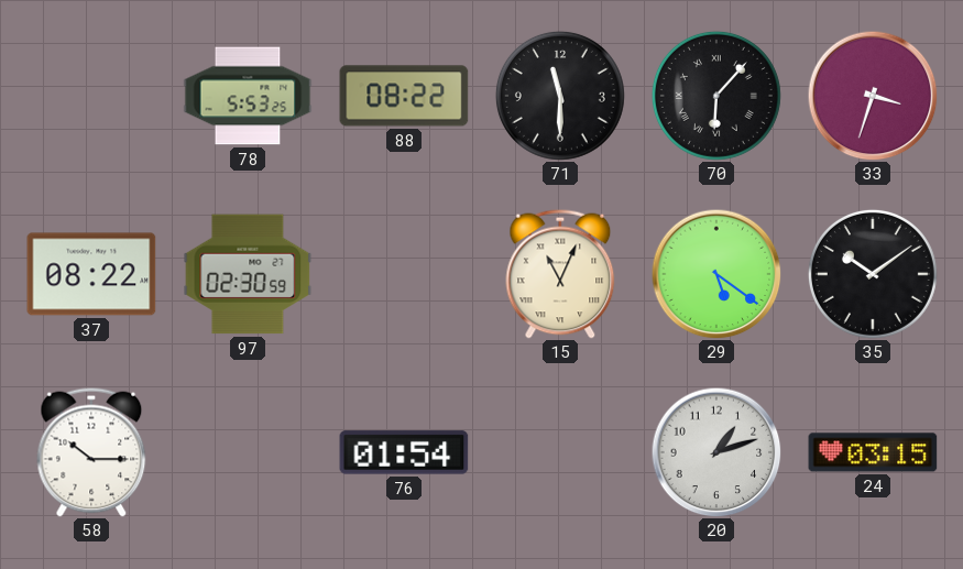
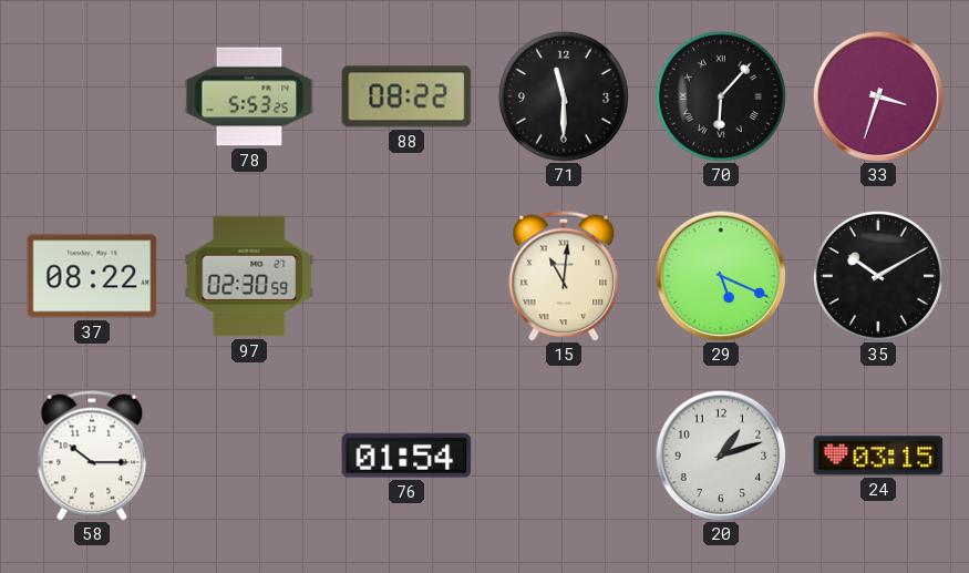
15: 11:04 -> 11:01 (564, 276)
29: 5:21 -> 5:19 (721, 276)
35: 10:09 -> 10:10 (878, 276)
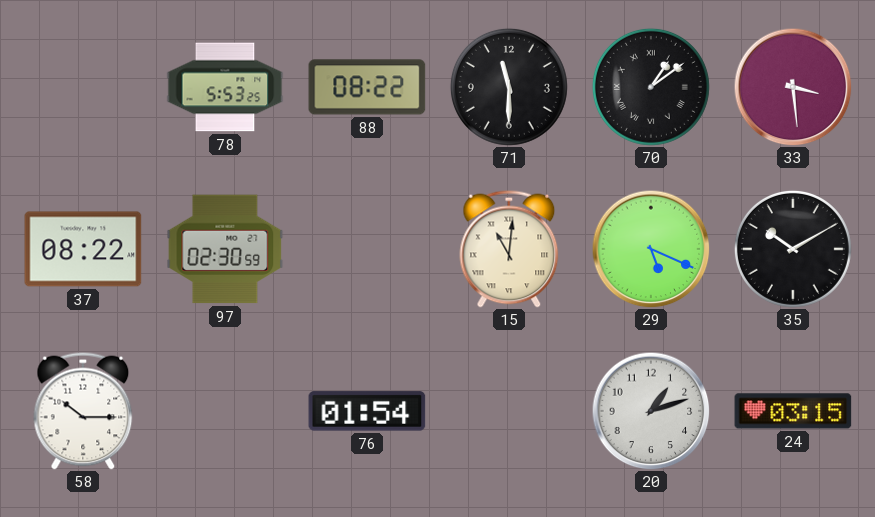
70: 6:07 -> 1:09 (651, 87)
33: 3:33 -> 3:29 (793, 87)
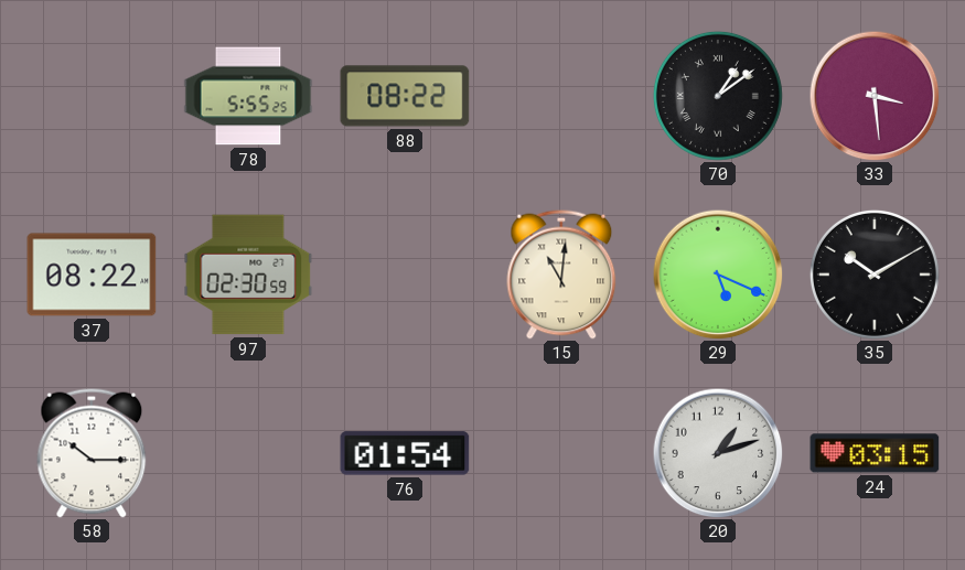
78: 5:53 -> 5:55 (248, 96)
71: 11:30 -> none (509, 87)
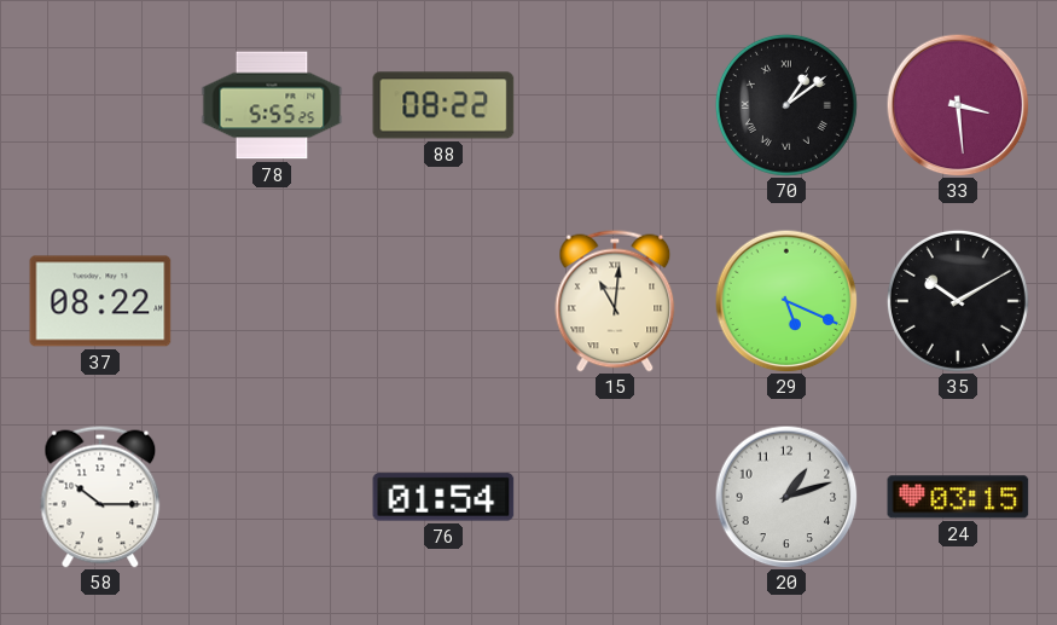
97: 02:30 -> none (248, 275)
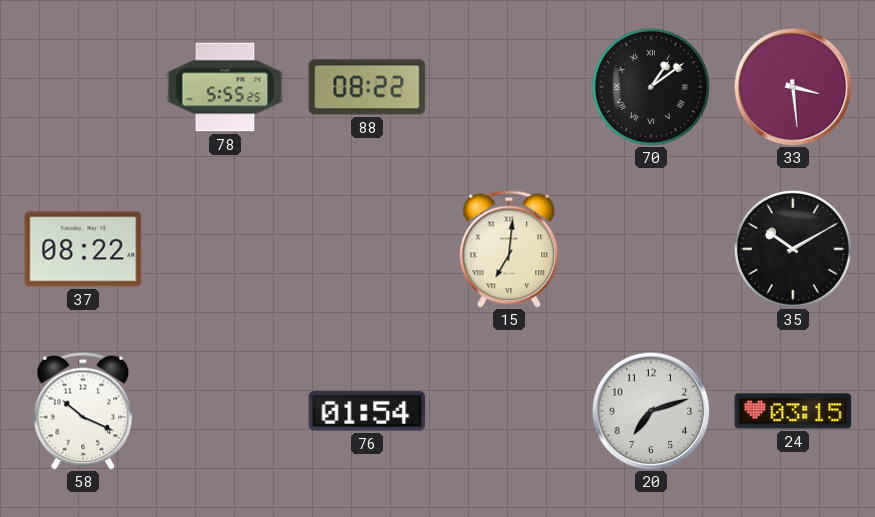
15: 11:01 -> 7:01 (509, 249)
29: 5:19 -> none (786, 301)
58: 10:15 -> 10:19 (83, 411)
20: 1:12 -> 7:12 (651, 411)
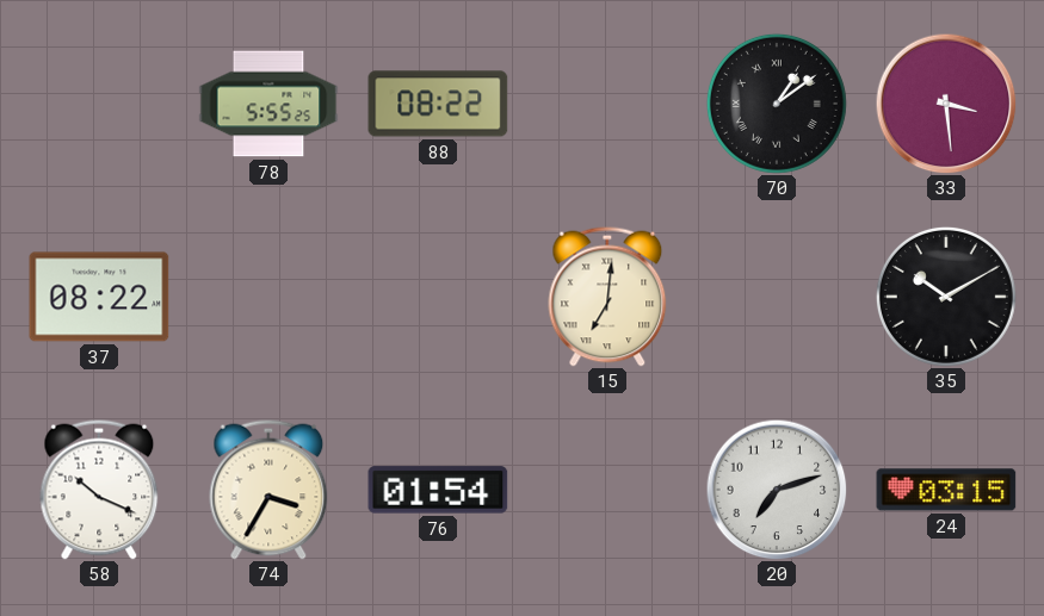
74: none -> 3:35 (268, 490)
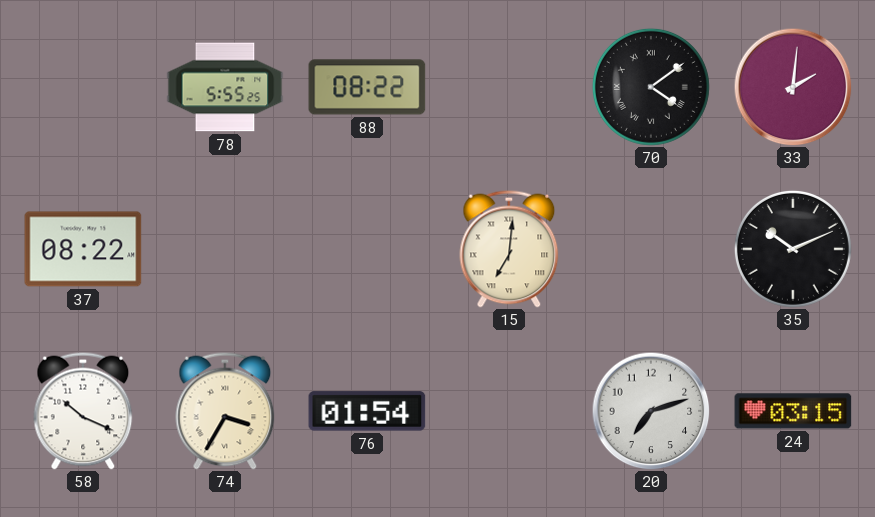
70: 1:09 -> 4:09 (651, 87)
33: 3:29 -> 2:01 (793, 87)
35: 10:10 -> 10:11 (793, 249)
